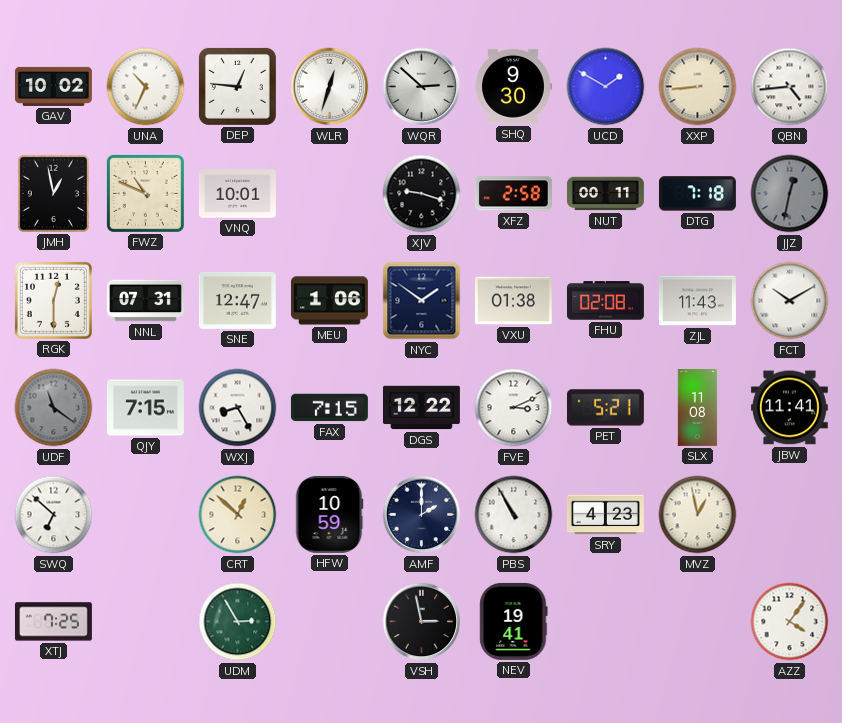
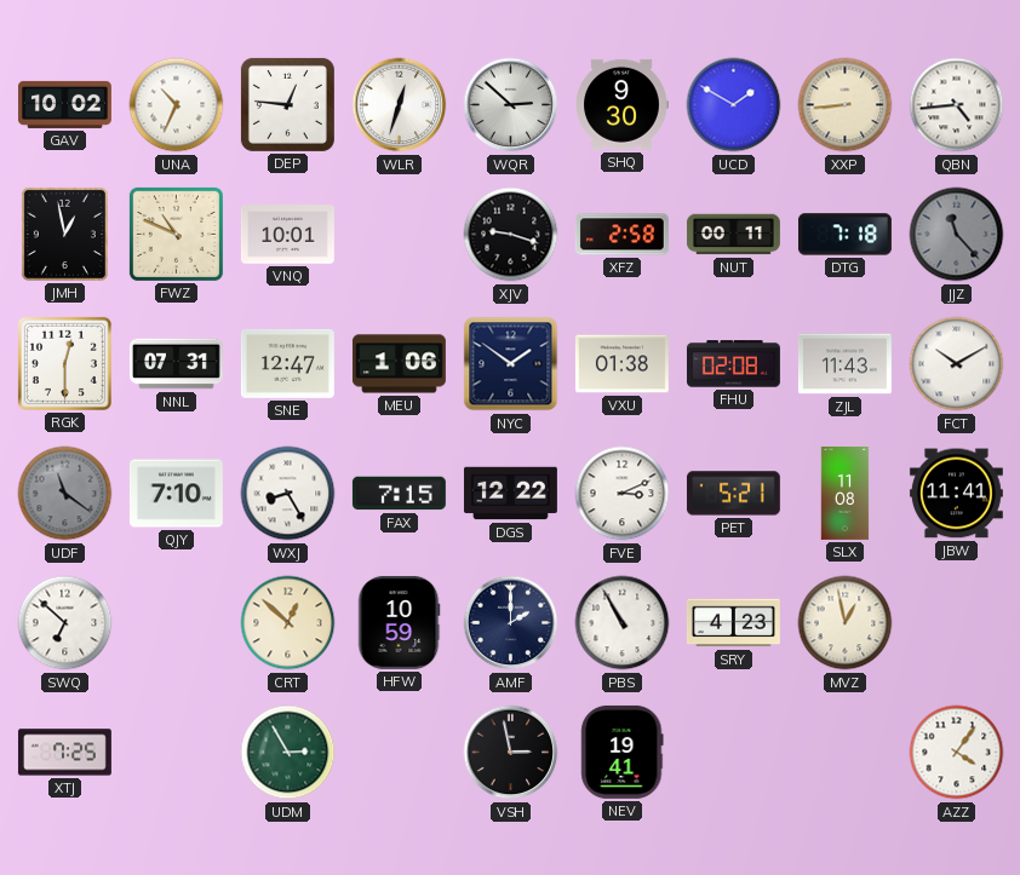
JJZ: 12:32 -> 11:23 (957, 235)
QJY: 7:15 -> 7:10 (176, 494)
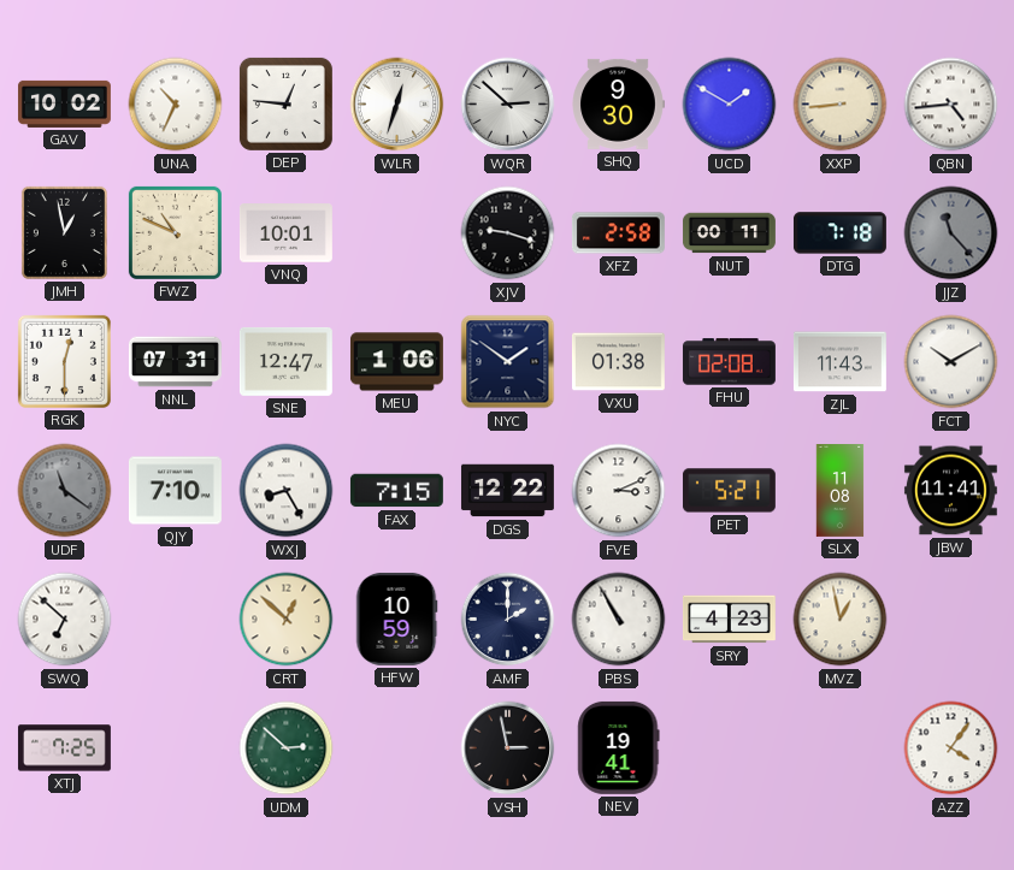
UDM: 2:55 -> 2:52 (287, 748)
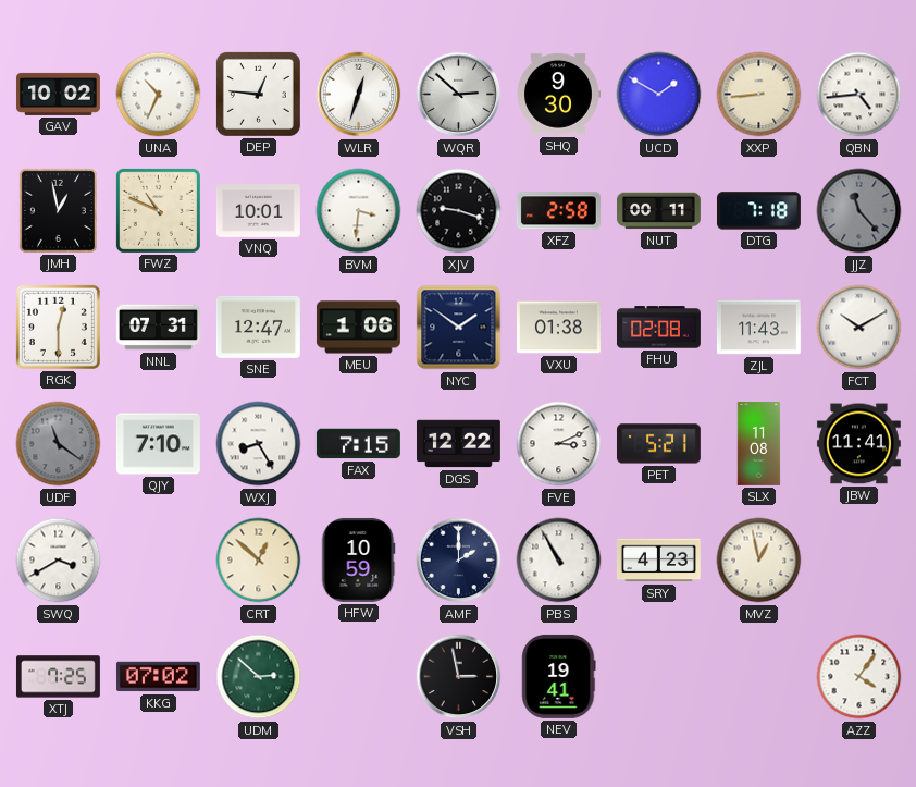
BVM: none -> 3:31 (359, 211)
SWQ: 6:52 -> 3:40 (59, 561)
KKG: none -> 07:02 (158, 677)
